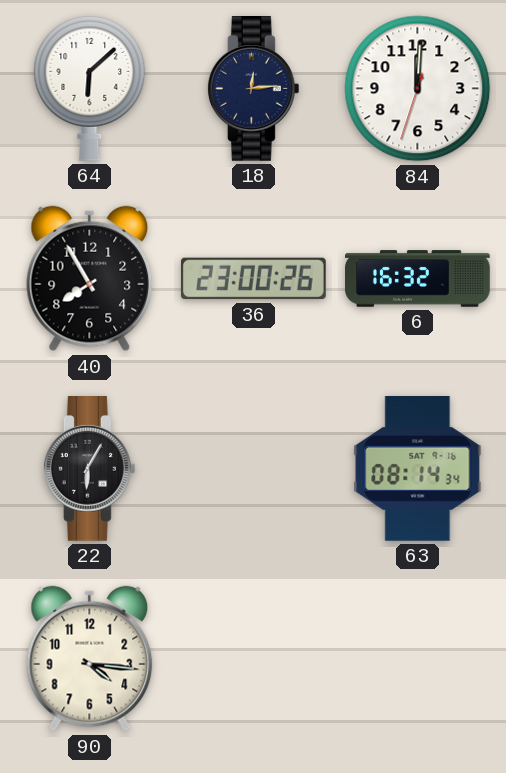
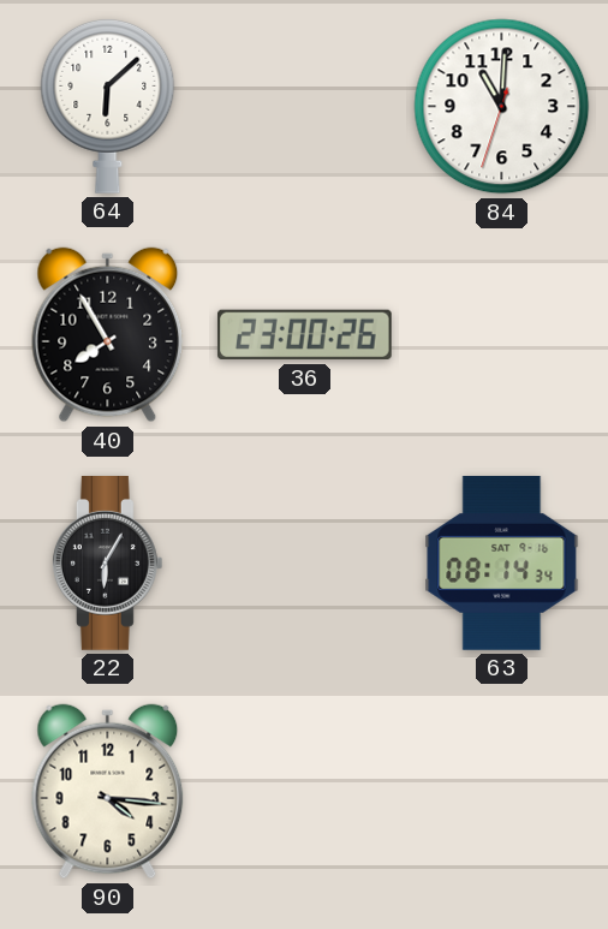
18: 12:14 -> none (253, 89)
84: 12:00 -> 11:00 (502, 107)
6: 16:32 -> none (418, 279)
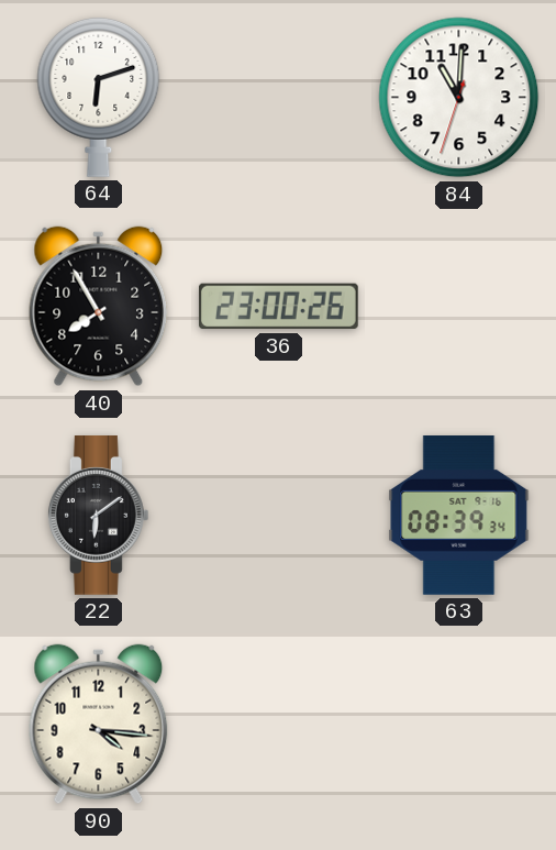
64: 6:08 -> 6:12 (99, 97)
22: 6:05 -> 6:09 (98, 516)
63: 08:14 -> 08:39 (459, 516)
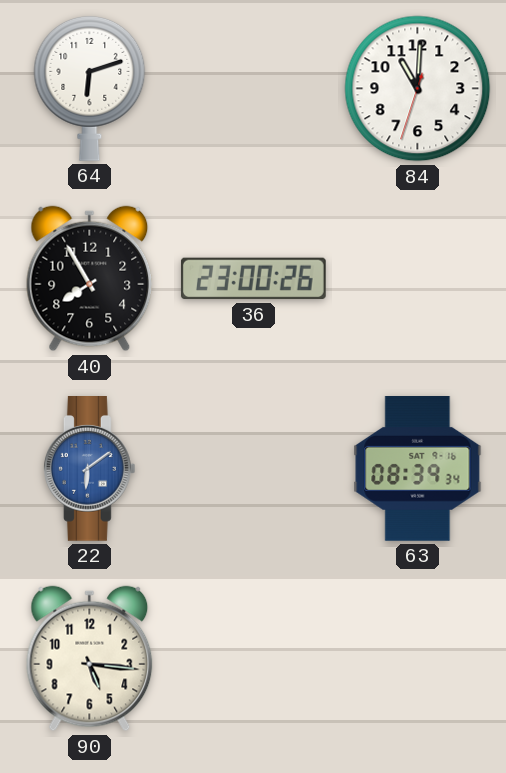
22 dial: black -> blue (89, 469)
90: 4:16 -> 5:16 (90, 659)
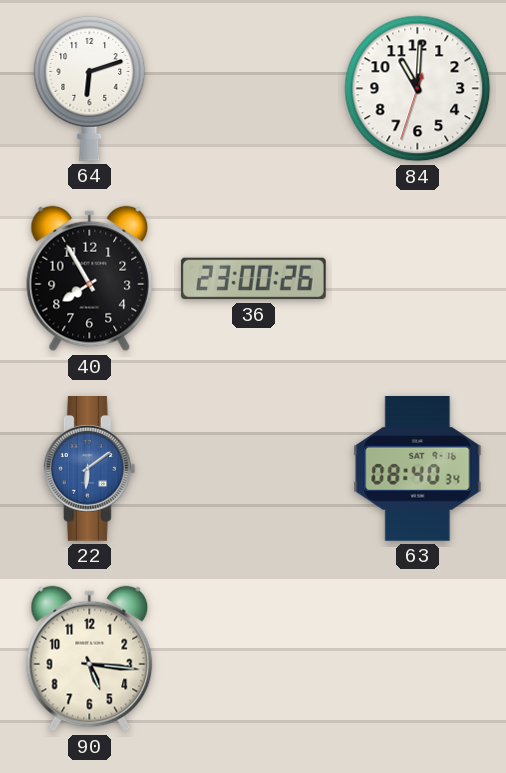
63: 08:39 -> 08:40 (418, 469)
